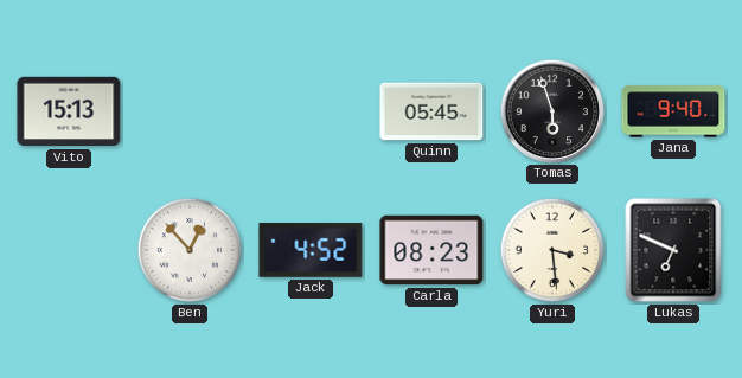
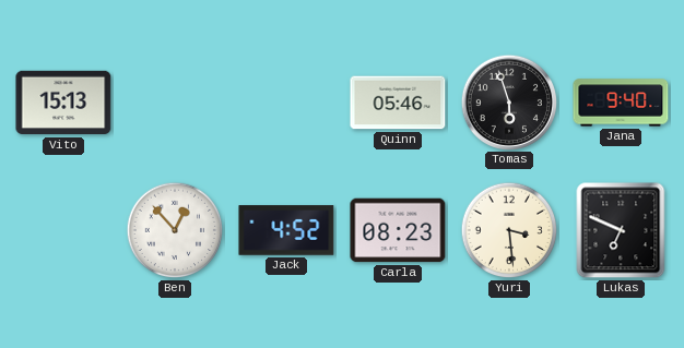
Quinn: 05:45 -> 05:46 (398, 103)
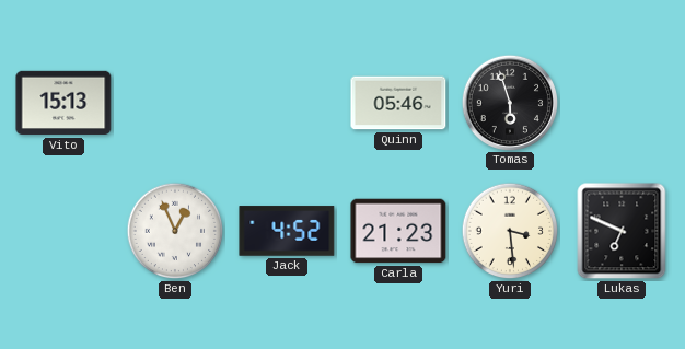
Jana: 9:40 -> none (621, 103)
Ben: 12:53 -> 12:56 (175, 231)
Carla: 08:23 -> 21:23 (398, 231)
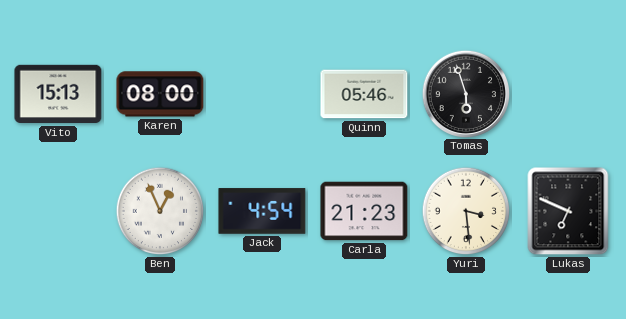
Karen: none -> 08:00 (160, 94)
Jack: 4:52 -> 4:54 (262, 211)
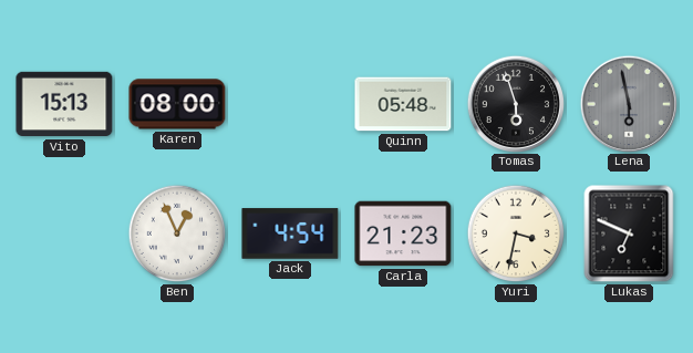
Quinn: 05:46 -> 05:48 (403, 104)
Lena: none -> 5:58 (628, 103)
Yuri: 3:29 -> 3:32 (516, 233)
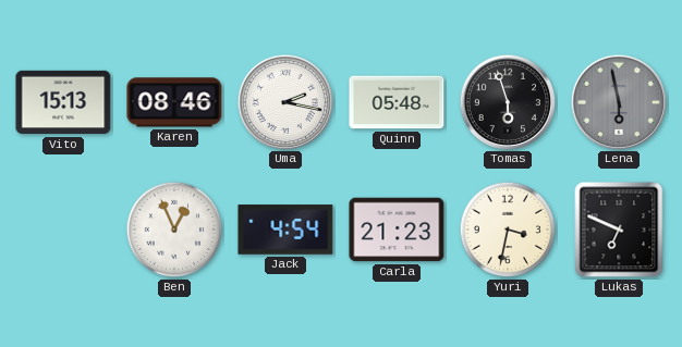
Karen: 08:00 -> 08:46 (174, 102)
Uma: none -> 2:17 (284, 101)
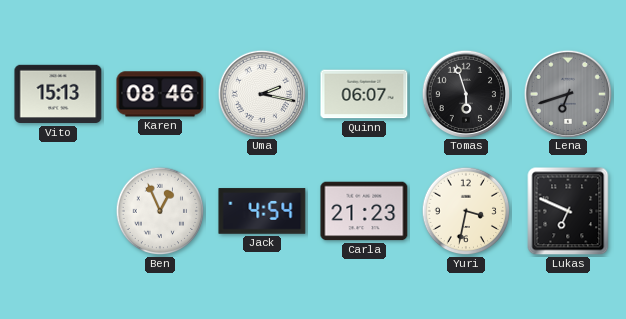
Quinn: 05:48 -> 06:07 (364, 94)
Lena: 5:58 -> 6:42 (567, 93)
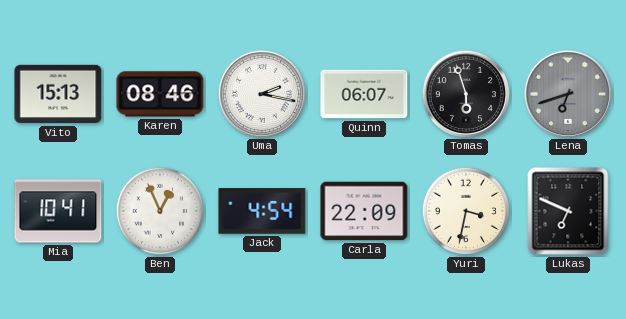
Mia: none -> 10:41 (58, 211)
Carla: 21:23 -> 22:09 (364, 211)
